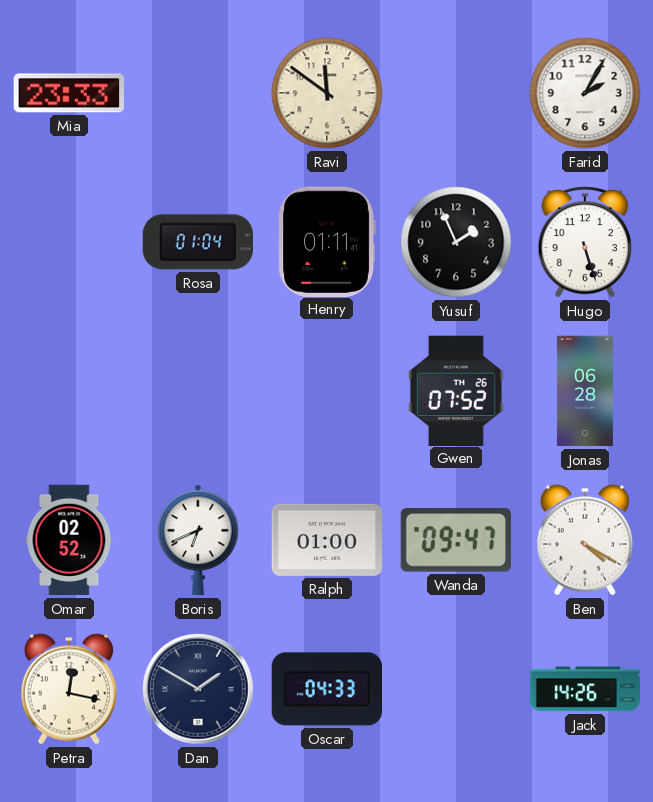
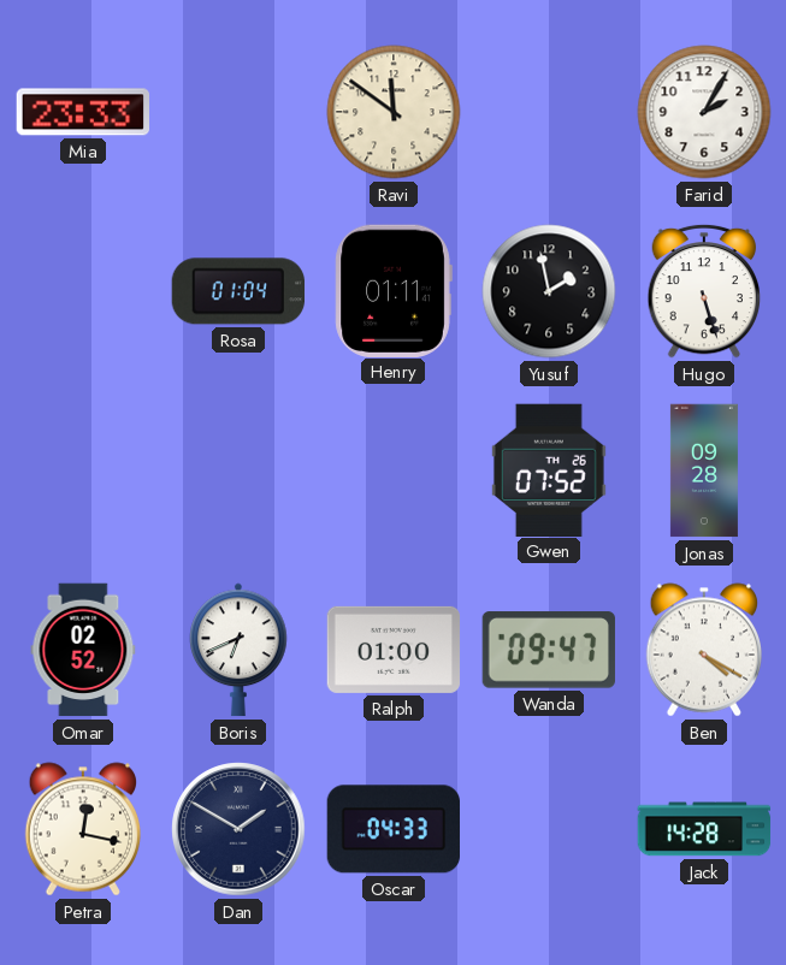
Yusuf: 1:56 -> 1:58 (549, 291)
Jonas: 06:28 -> 09:28 (704, 470)
Jack: 14:26 -> 14:28 (704, 829)
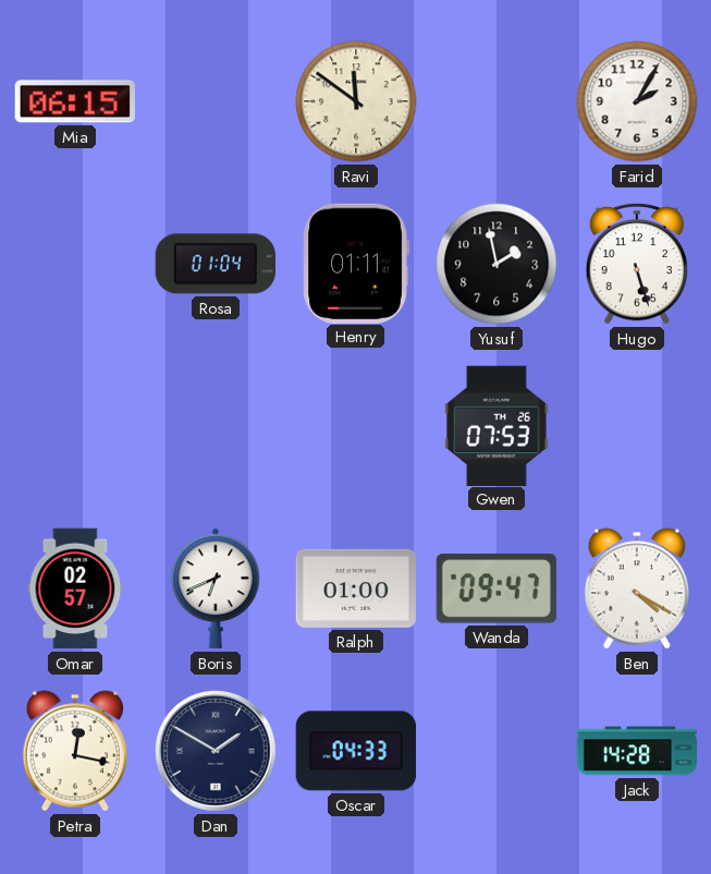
Mia: 23:33 -> 06:15 (74, 101)
Gwen: 07:52 -> 07:53 (497, 425)
Jonas: 09:28 -> none (704, 470)
Omar: 02:52 -> 02:57 (75, 588)
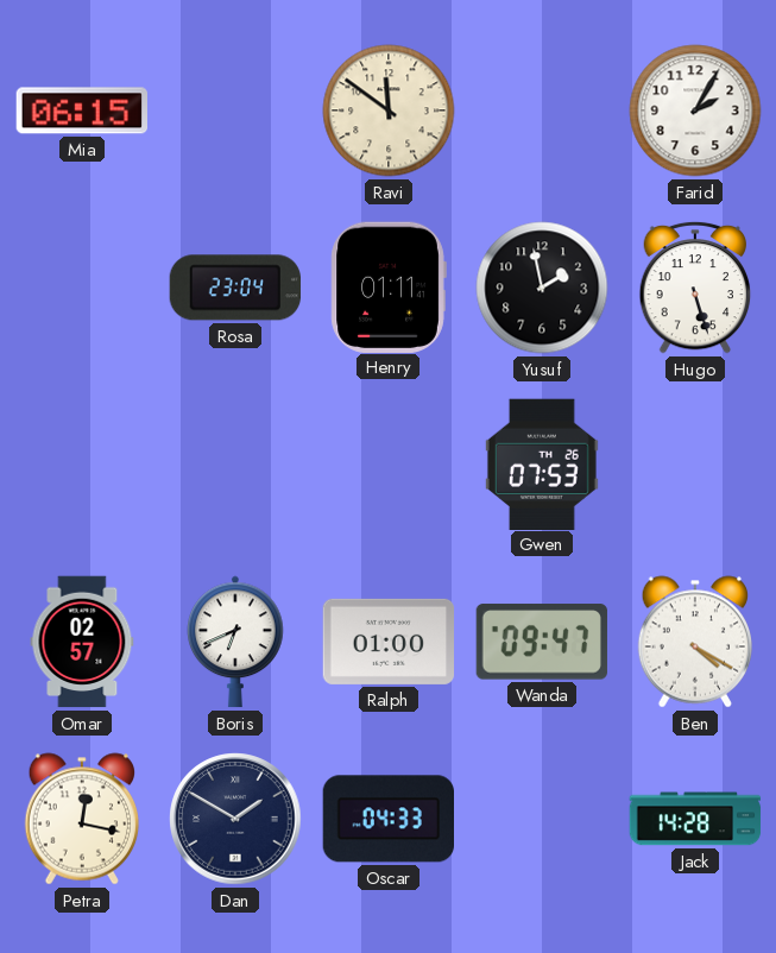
Rosa: 01:04 -> 23:04 (234, 288)
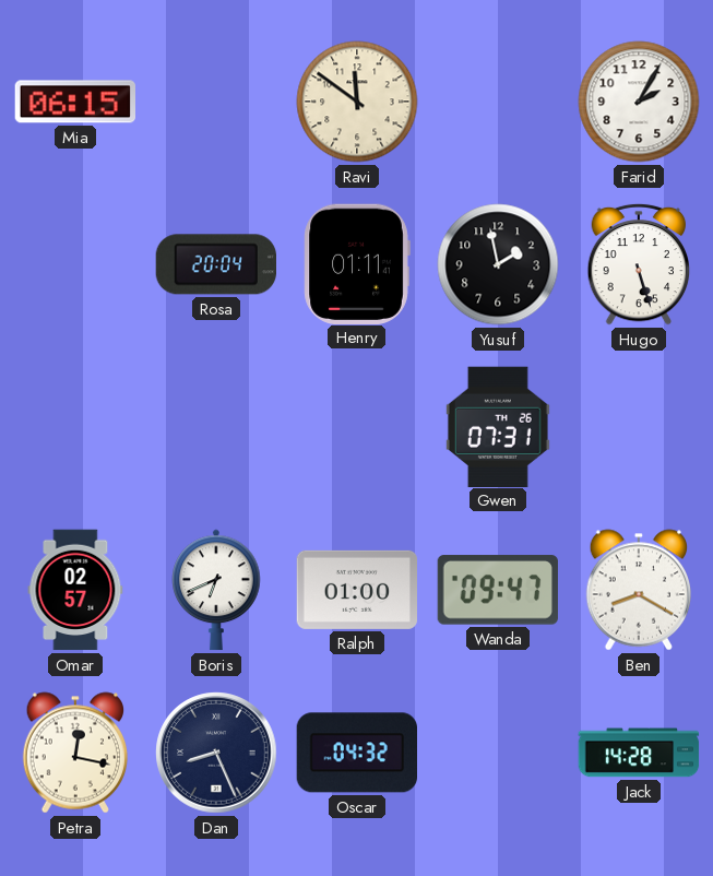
Rosa: 23:04 -> 20:04 (215, 264)
Gwen: 07:53 -> 07:31 (498, 426)
Ben: 4:20 -> 8:20 (638, 590)
Dan: 1:50 -> 8:26 (216, 753)
Oscar: 04:33 -> 04:32 (356, 753)
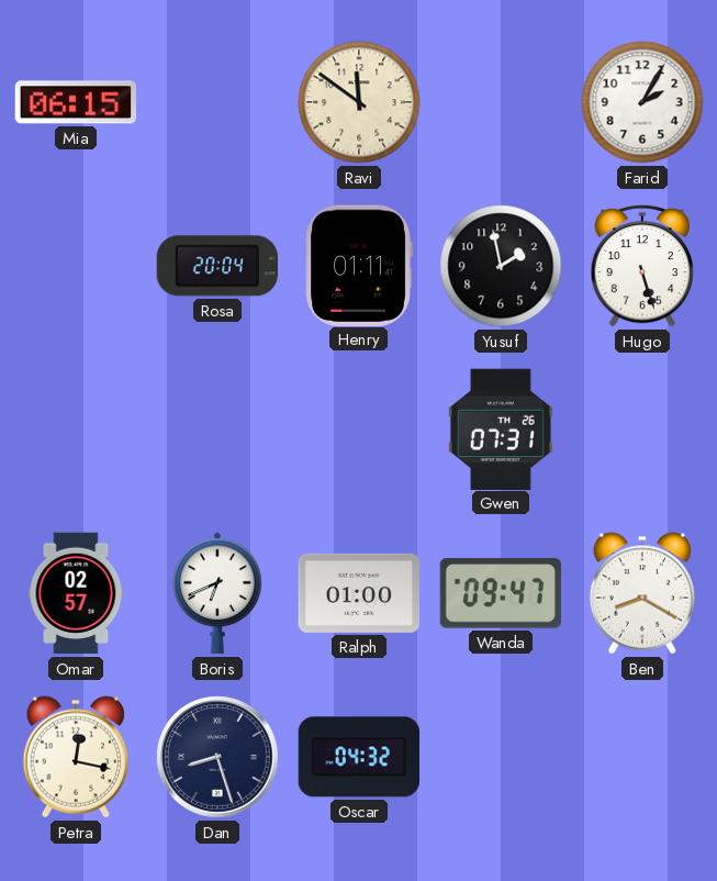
Dan: 8:26 -> 8:27 (217, 757)
Jack: 14:28 -> none (639, 753)
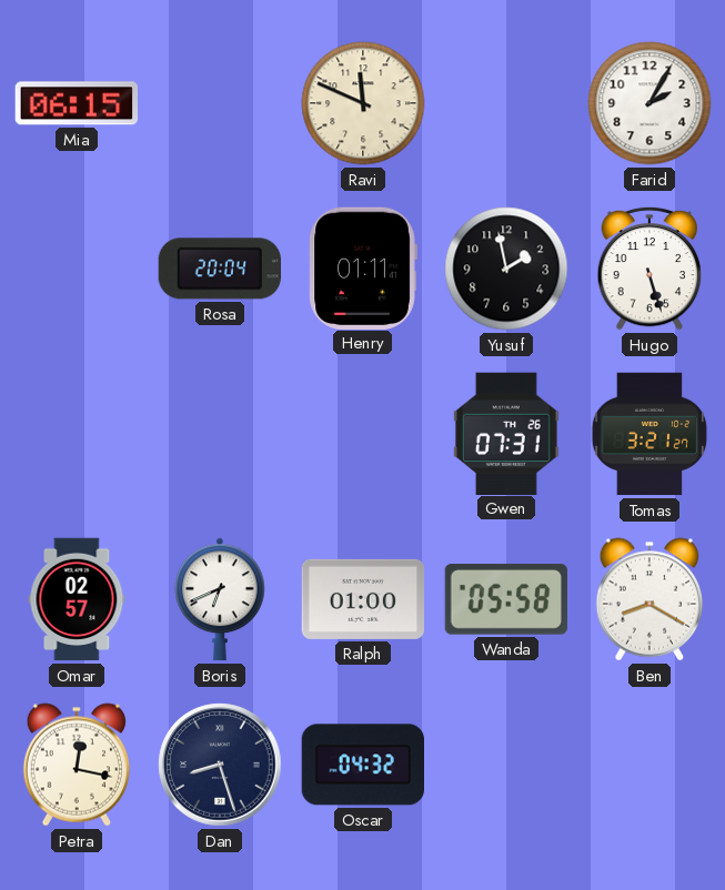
Ravi: 11:51 -> 11:49 (363, 103)
Tomas: none -> 3:21 (650, 434)
Wanda: 09:47 -> 05:58 (506, 599)
